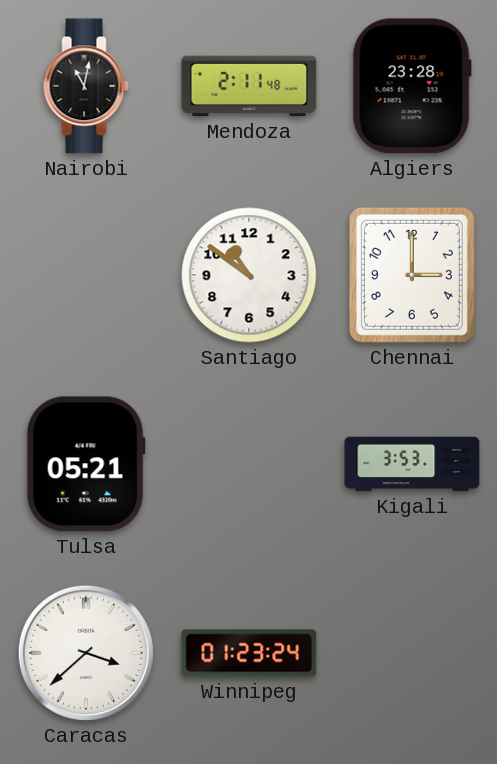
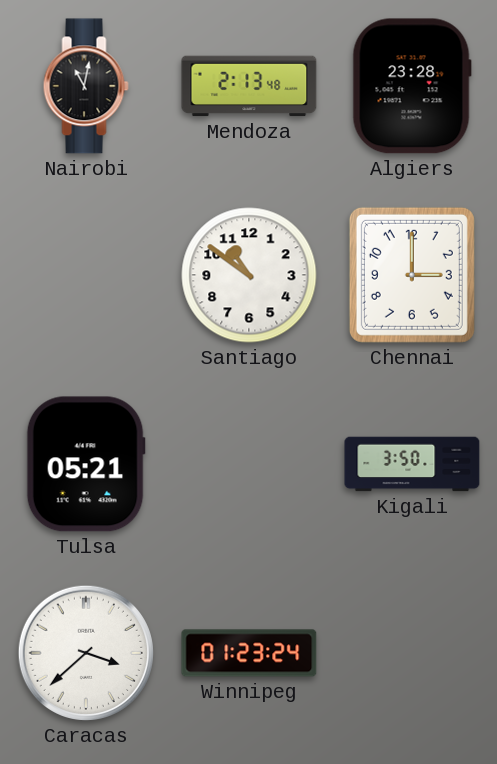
Mendoza: 2:11 -> 2:13 (249, 86)
Kigali: 3:53 -> 3:50 (412, 464)
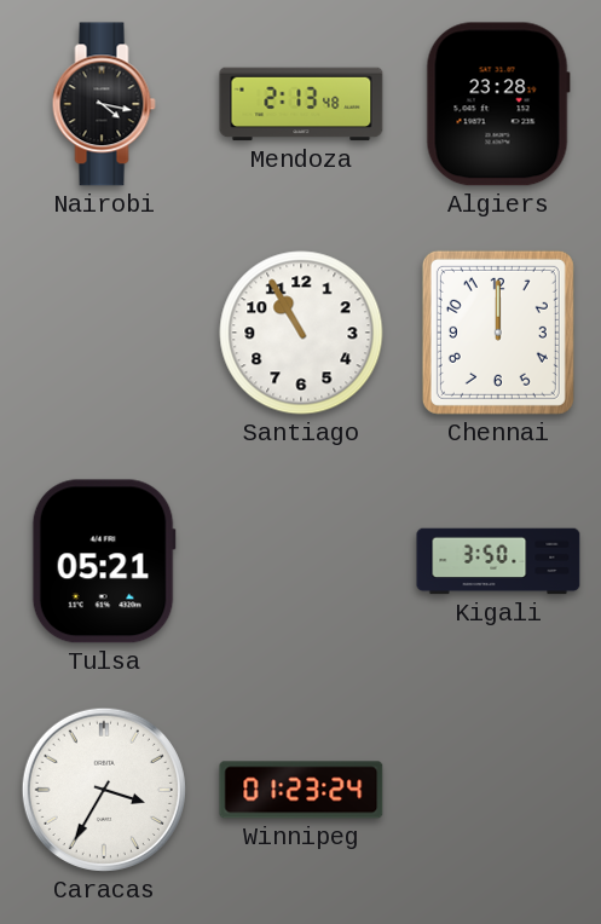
Nairobi: 11:02 -> 4:17 (104, 104)
Santiago: 10:51 -> 10:55 (301, 333)
Chennai: 3:00 -> 12:00 (498, 333)
Caracas: 3:38 -> 3:35 (104, 790)
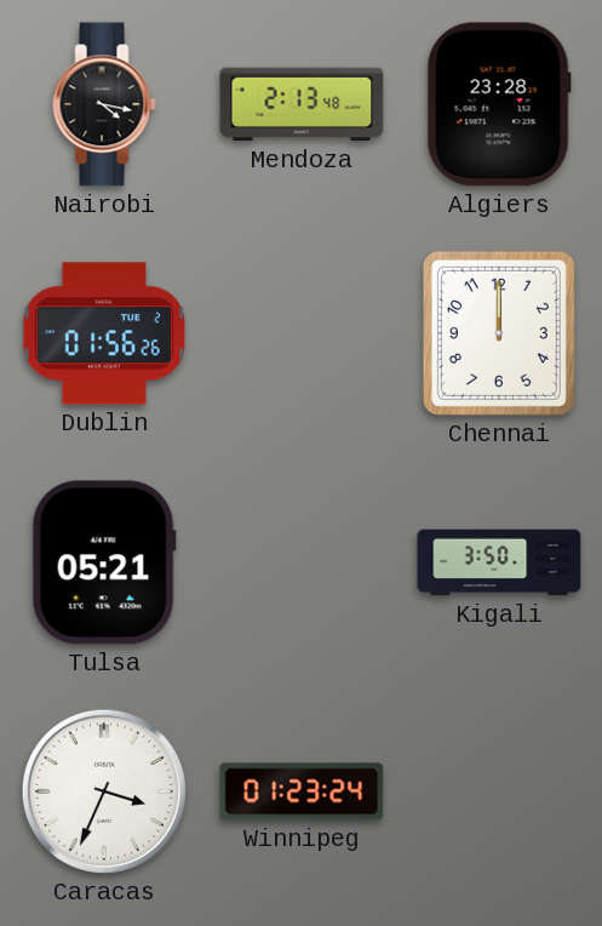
Dublin: none -> 01:56 (104, 333)
Santiago: 10:55 -> none (301, 333)
Caracas: 3:35 -> 3:34 (104, 791)
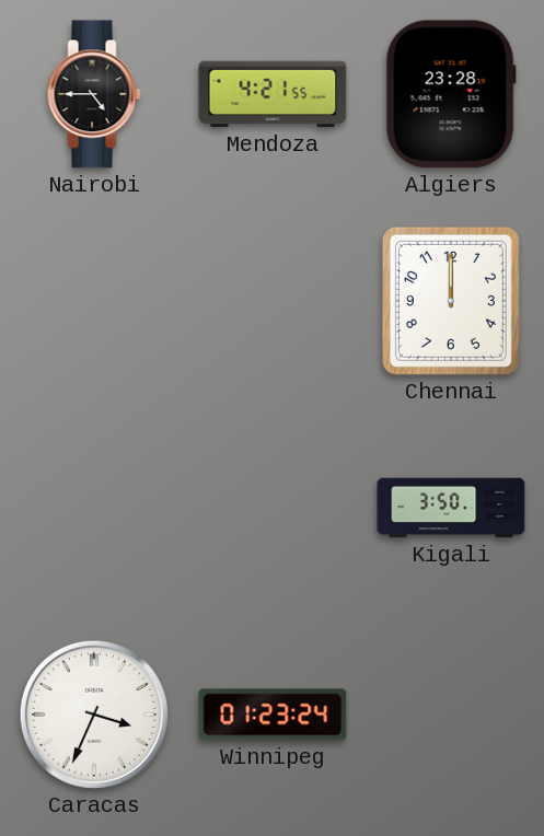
Nairobi: 4:17 -> 4:45 (94, 94)
Mendoza: 2:13 -> 4:21 (273, 94)
Dublin: 01:56 -> none (104, 333)
Tulsa: 05:21 -> none (104, 562)
